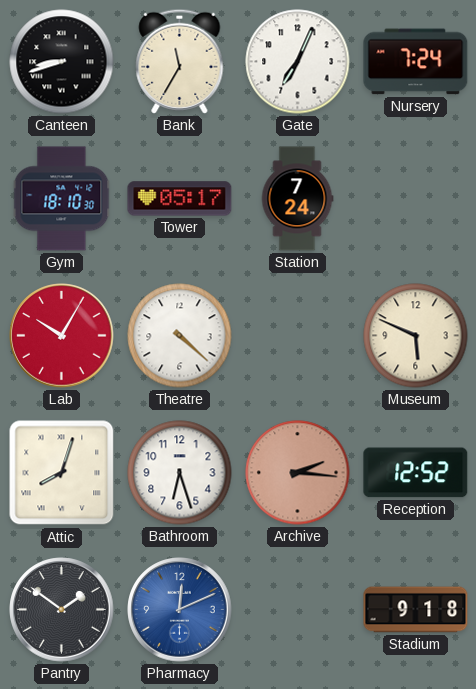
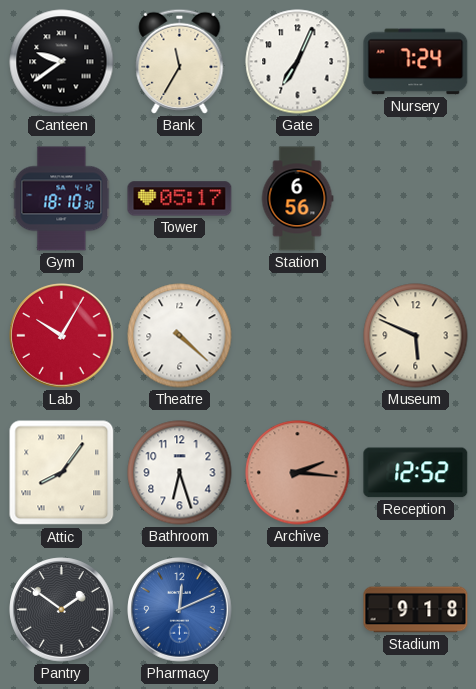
Canteen: 8:42 -> 9:39 (62, 62)
Station: 7:24 -> 6:56 (297, 199)
Attic: 8:03 -> 8:06 (62, 473)
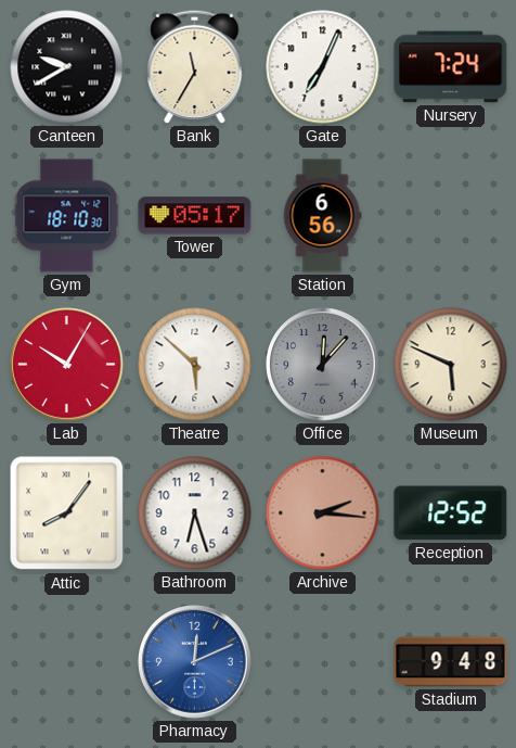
Canteen: 9:39 -> 9:40 (67, 67)
Theatre: 4:22 -> 5:52 (195, 365)
Office: none -> 12:07 (323, 365)
Pantry: 1:51 -> none (62, 610)
Stadium: 9:18 -> 9:48 (451, 662)
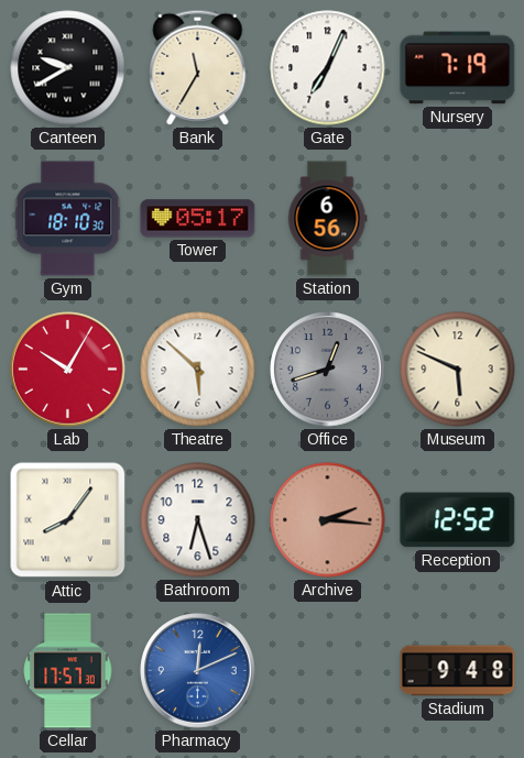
Nursery: 7:24 -> 7:19 (458, 68)
Office: 12:07 -> 12:42 (328, 370)
Cellar: none -> 17:57 (68, 671)
